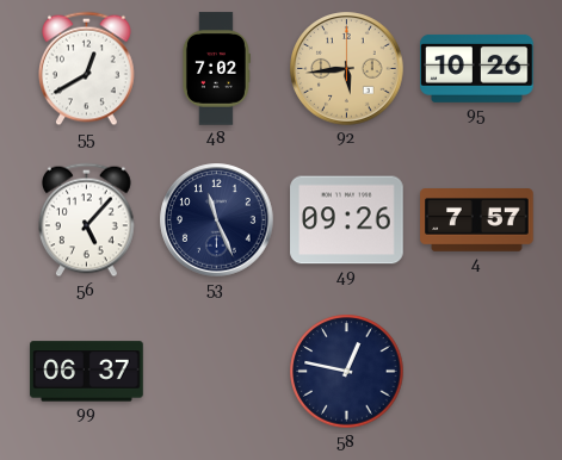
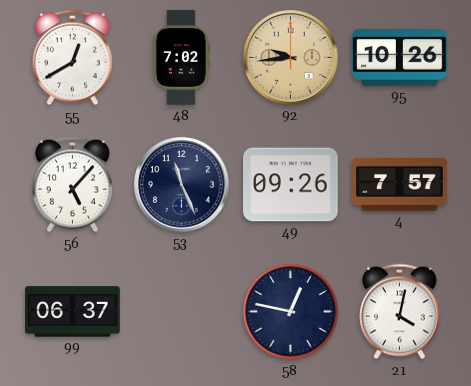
92: 5:44 -> 9:44 (291, 58)
21: none -> 4:02 (400, 312)
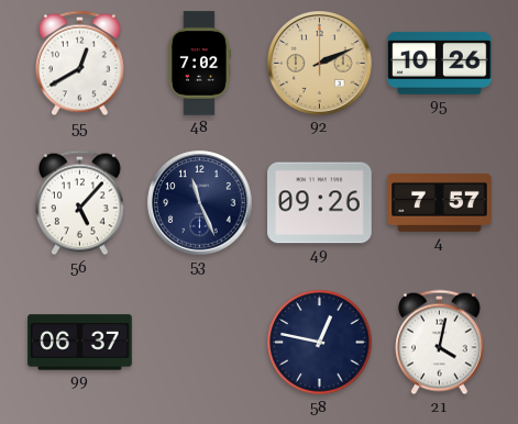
92: 9:44 -> 2:11 (320, 64)
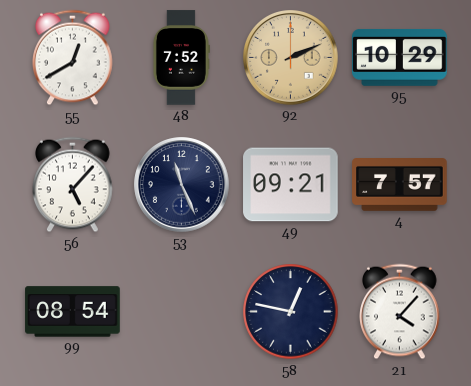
48: 7:02 -> 7:52 (181, 58)
95: 10:26 -> 10:29 (400, 57)
49: 09:26 -> 09:21 (291, 185)
99: 06:37 -> 08:54 (73, 312)
21: 4:02 -> 4:07 (400, 312)
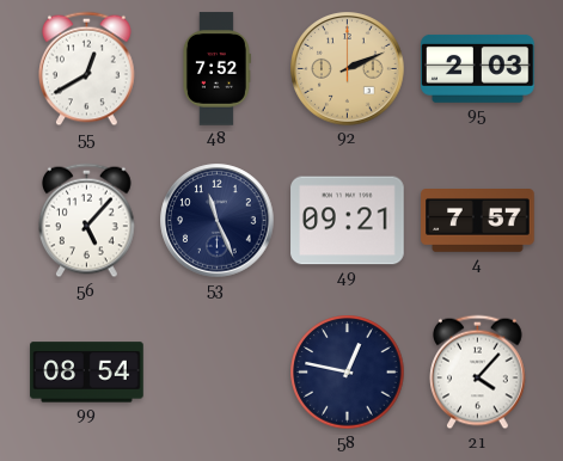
95: 10:29 -> 2:03 (478, 68)
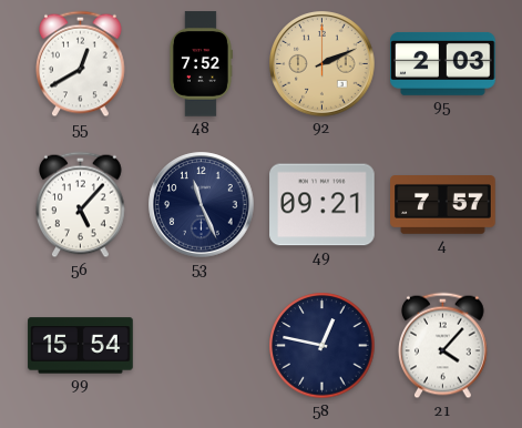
99: 08:54 -> 15:54 (81, 346)
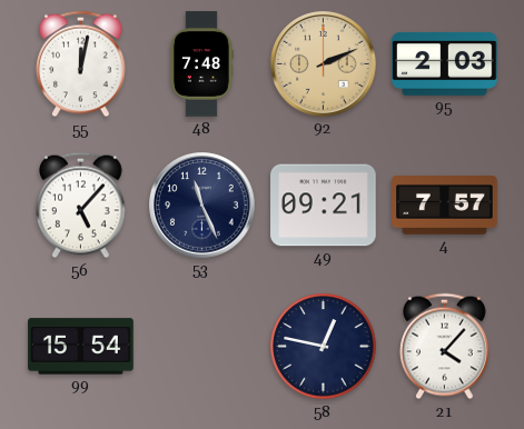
55: 12:40 -> 12:02 (81, 64)
48: 7:52 -> 7:48 (201, 64)
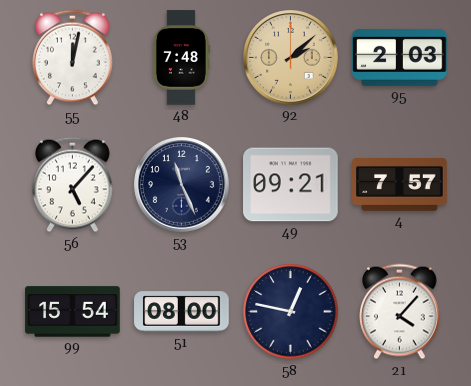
92: 2:11 -> 2:08 (291, 58)
51: none -> 08:00 (182, 312)
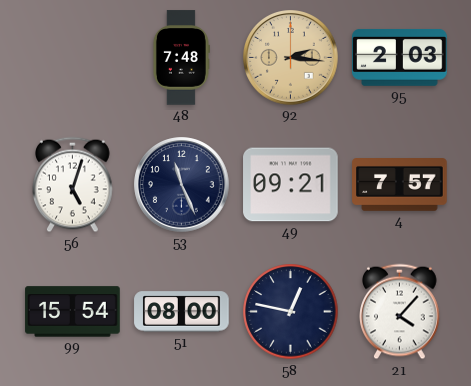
55: 12:02 -> none (73, 58)
92: 2:08 -> 2:16 (291, 58)
56: 5:07 -> 5:03 (73, 185)
